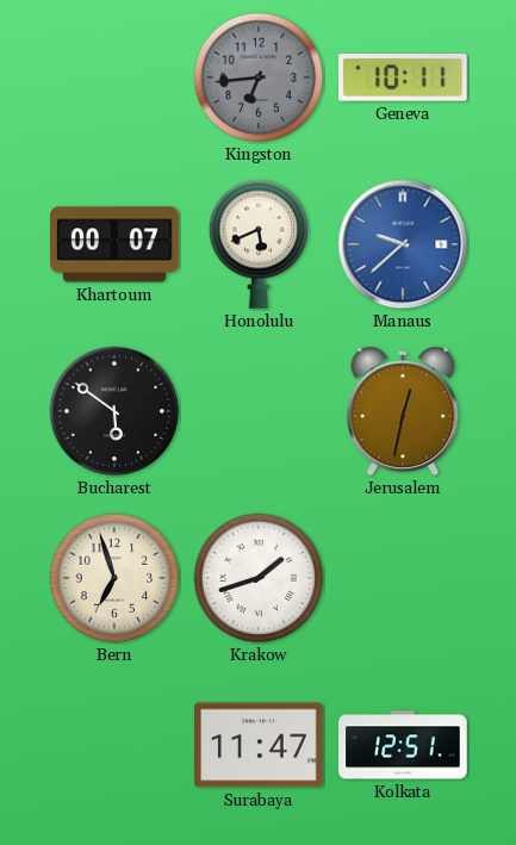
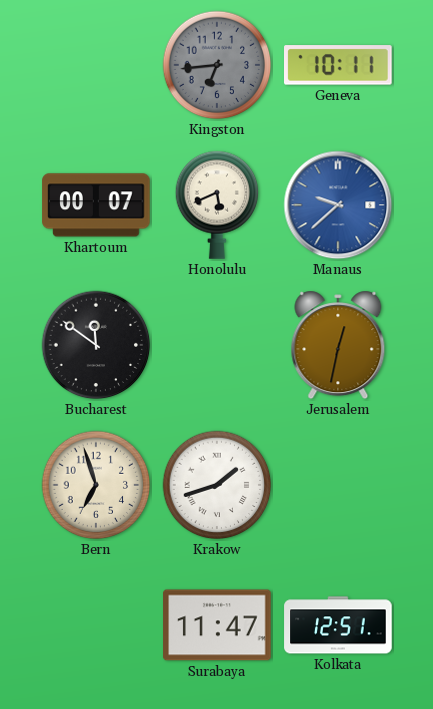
Bucharest: 5:51 -> 11:51 (96, 345)
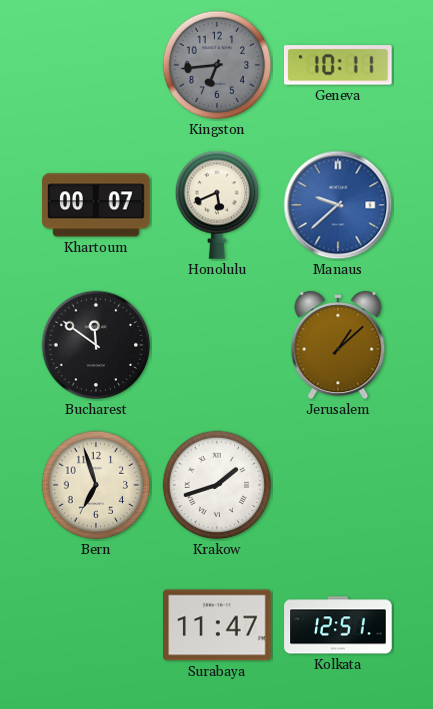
Jerusalem: 12:32 -> 1:08 (338, 345)
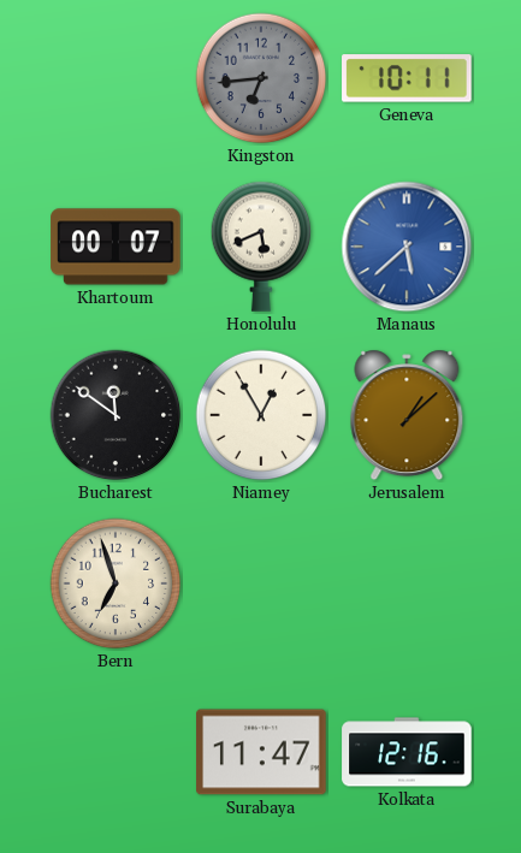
Manaus: 9:38 -> 5:38 (407, 247)
Niamey: none -> 12:55 (261, 415)
Krakow: 1:42 -> none (217, 485)
Kolkata: 12:51 -> 12:16 (407, 752)
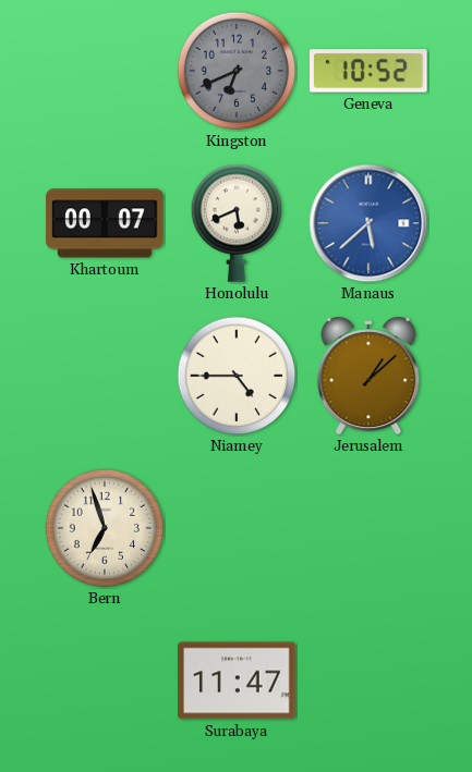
Kingston: 6:44 -> 6:41 (237, 71)
Geneva: 10:11 -> 10:52 (370, 71)
Bucharest: 11:51 -> none (116, 415)
Niamey: 12:55 -> 4:45 (237, 376)
Kolkata: 12:16 -> none (407, 752)
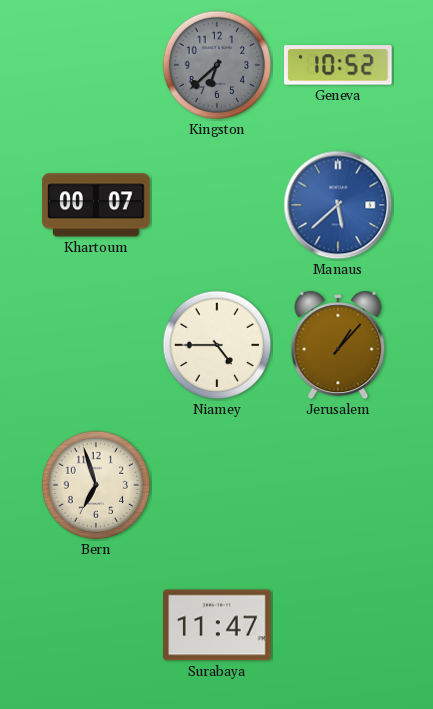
Kingston: 6:41 -> 6:38 (217, 65)
Honolulu: 5:41 -> none (237, 223)
Jerusalem: 1:08 -> 1:07 (338, 345)
